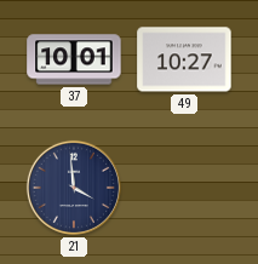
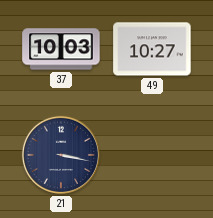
37: 10:01 -> 10:03 (61, 49)
21: 3:59 -> 3:17 (61, 155)
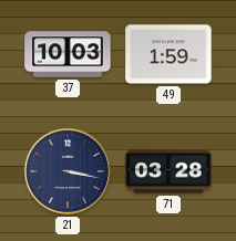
49: 10:27 -> 1:59 (168, 54)
71: none -> 03:28 (168, 171)
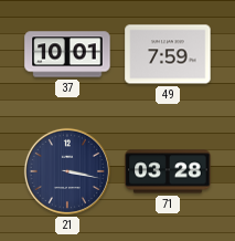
37: 10:03 -> 10:01 (67, 54)
49: 1:59 -> 7:59 (168, 54)
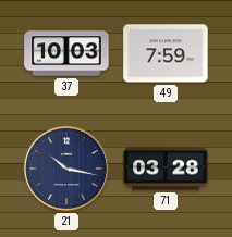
37: 10:01 -> 10:03 (66, 53)
21: 3:17 -> 10:17 (66, 169)
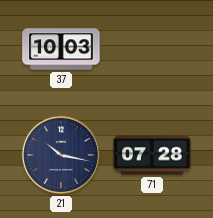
49: 7:59 -> none (166, 53)
71: 03:28 -> 07:28 (152, 155)
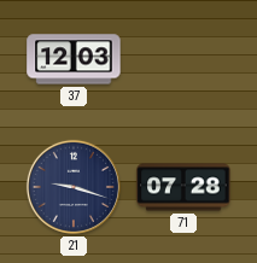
37: 10:03 -> 12:03 (74, 59)
21: 10:17 -> 9:18 (74, 187)
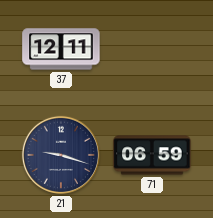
37: 12:03 -> 12:11 (61, 49)
71: 07:28 -> 06:59 (152, 155)
